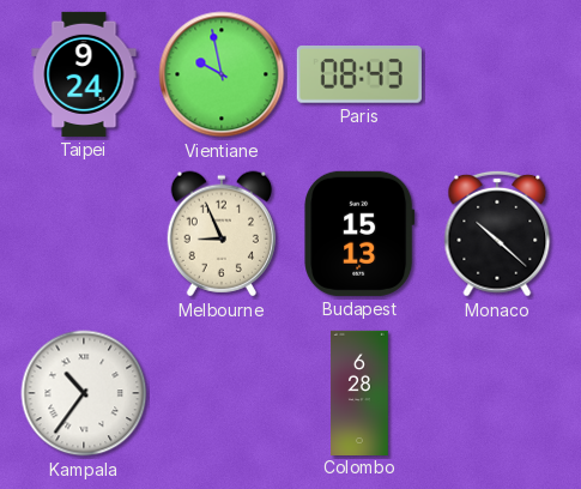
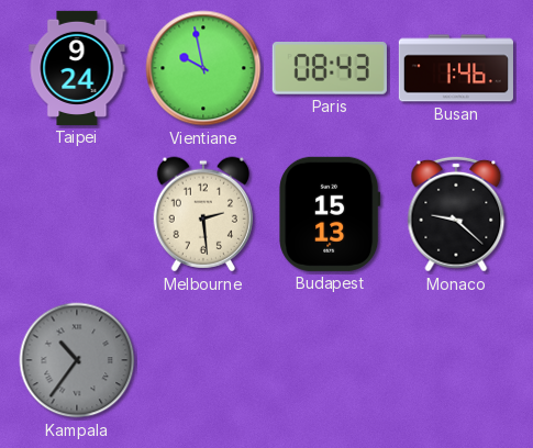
Busan: none -> 1:46 (456, 68)
Melbourne: 8:56 -> 2:29 (202, 214)
Monaco: 10:22 -> 9:22 (456, 214)
Kampala dial: white -> grey (77, 360)
Colombo: 6:28 -> none (359, 392)
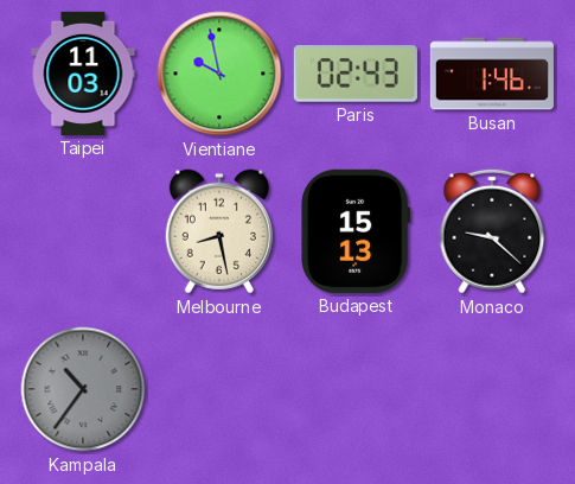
Taipei: 9:24 -> 11:03 (83, 74)
Paris: 08:43 -> 02:43 (356, 75)
Melbourne: 2:29 -> 8:28 (218, 231)
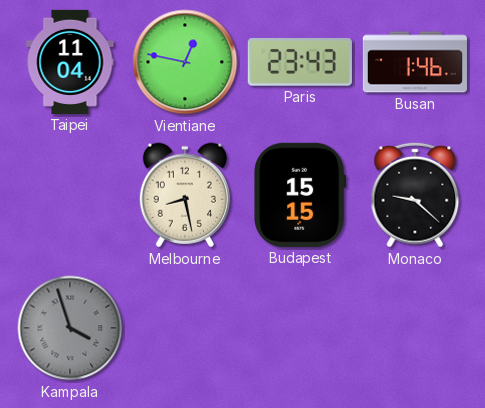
Taipei: 11:03 -> 11:04 (70, 62)
Vientiane: 9:58 -> 12:47 (185, 62)
Paris: 02:43 -> 23:43 (300, 63)
Budapest: 15:13 -> 15:15 (300, 195)
Kampala: 10:36 -> 3:57 (70, 328)
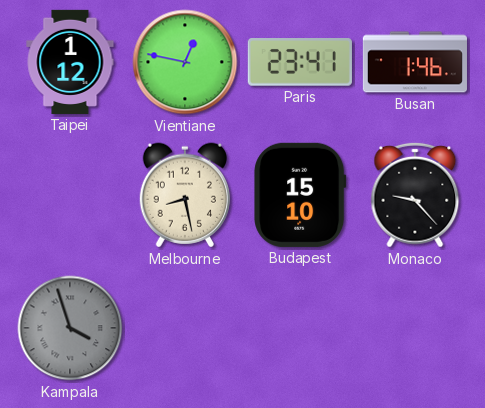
Taipei: 11:04 -> 1:12 (70, 62)
Paris: 23:43 -> 23:41 (300, 63)
Budapest: 15:15 -> 15:10 (300, 195)
Monaco: 9:22 -> 9:23 (415, 195)
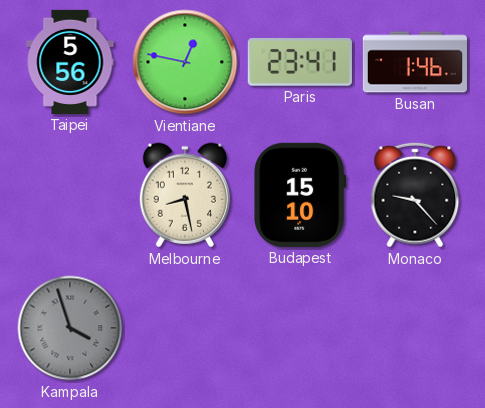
Taipei: 1:12 -> 5:56 (70, 62)
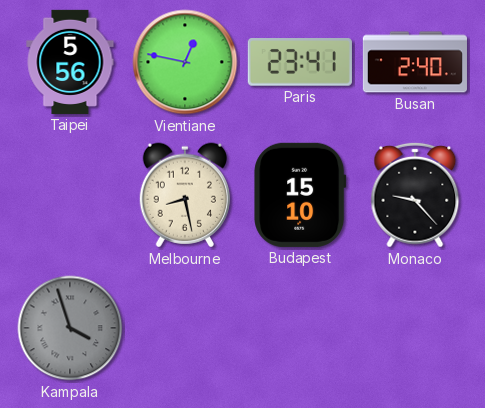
Busan: 1:46 -> 2:40 (415, 62)
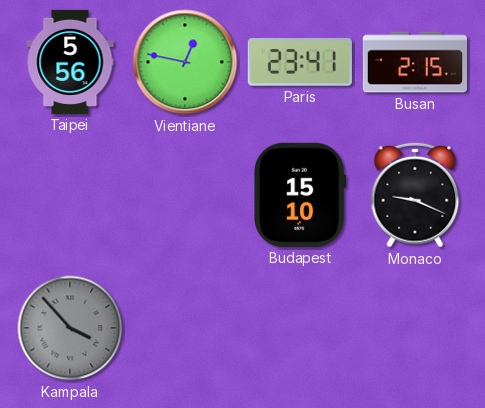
Busan: 2:40 -> 2:15 (415, 62)
Melbourne: 8:28 -> none (184, 195)
Monaco: 9:23 -> 9:19 (415, 195)
Kampala: 3:57 -> 3:53 (70, 328)
